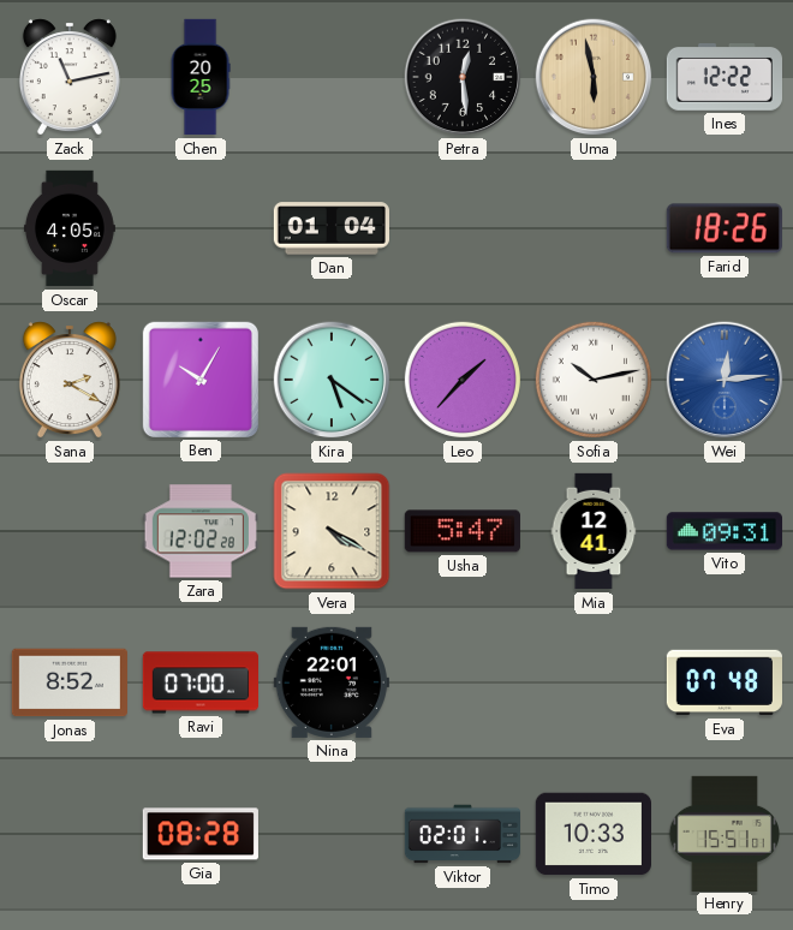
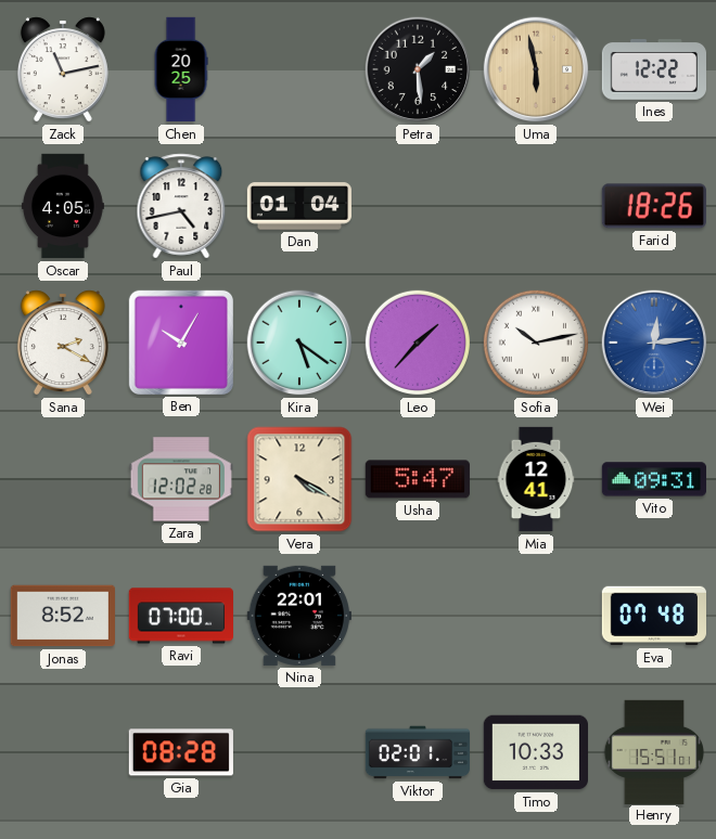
Petra: 12:29 -> 1:29 (418, 69)
Paul: none -> 4:43 (181, 206)
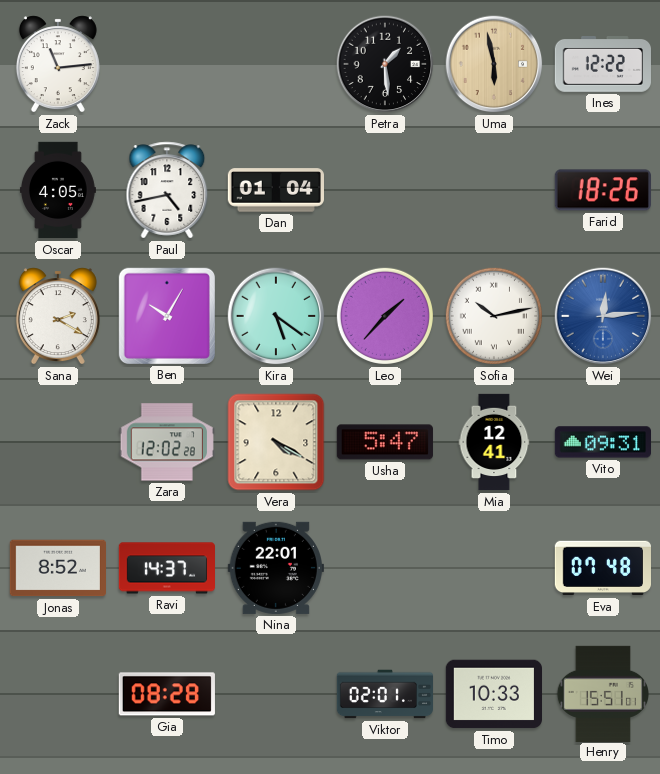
Zack: 11:13 -> 11:14 (58, 64)
Chen: 20:25 -> none (181, 69)
Ravi: 07:00 -> 14:37 (166, 568)
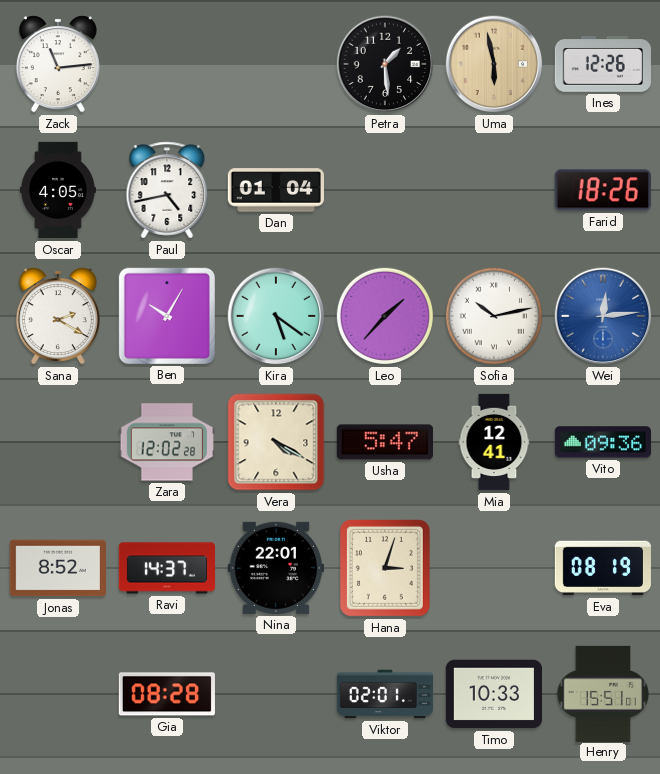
Ines: 12:22 -> 12:26 (602, 65)
Vito: 09:31 -> 09:36 (602, 442)
Hana: none -> 3:03 (385, 568)
Eva: 07:48 -> 08:19 (602, 568)
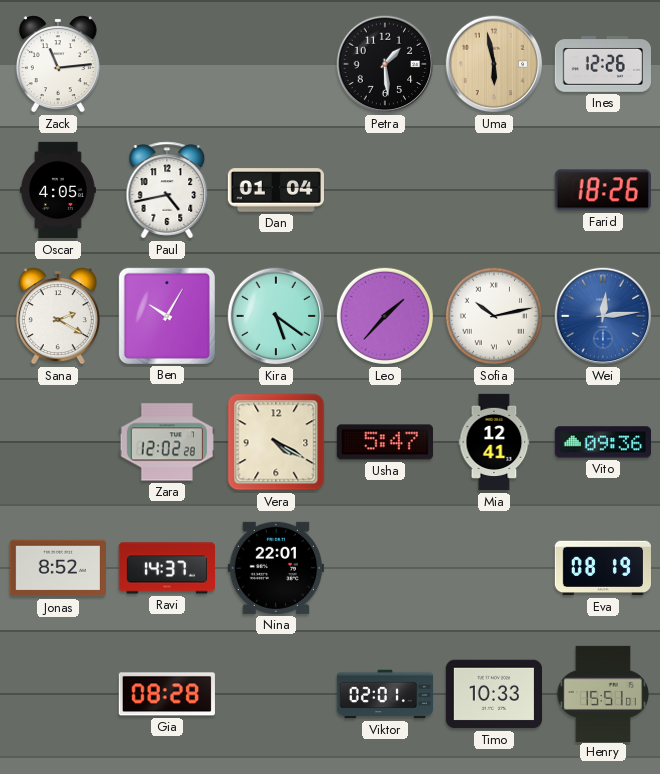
Hana: 3:03 -> none (385, 568)
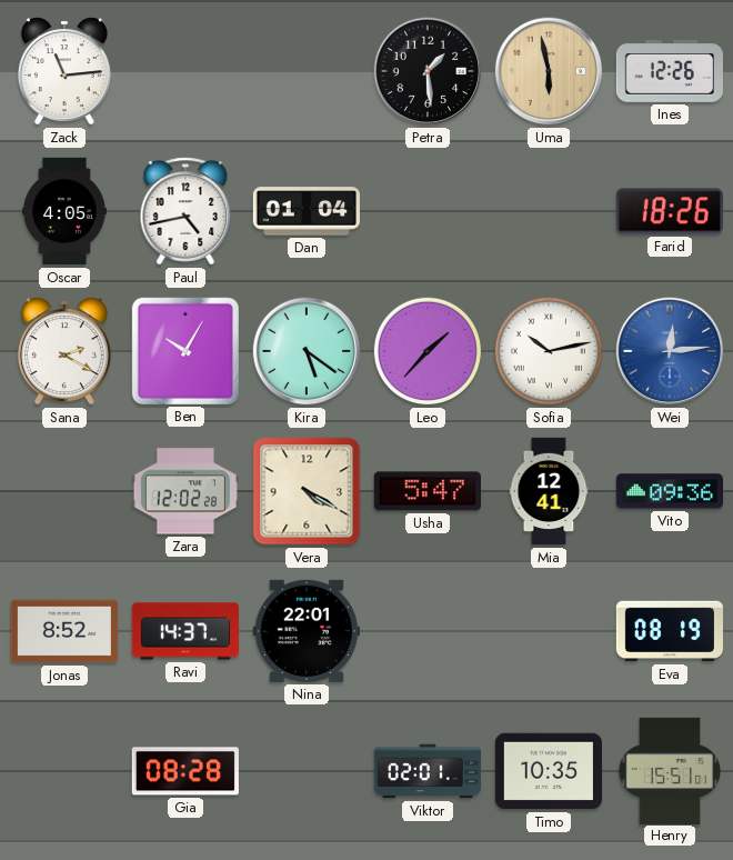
Timo: 10:33 -> 10:35 (548, 771)
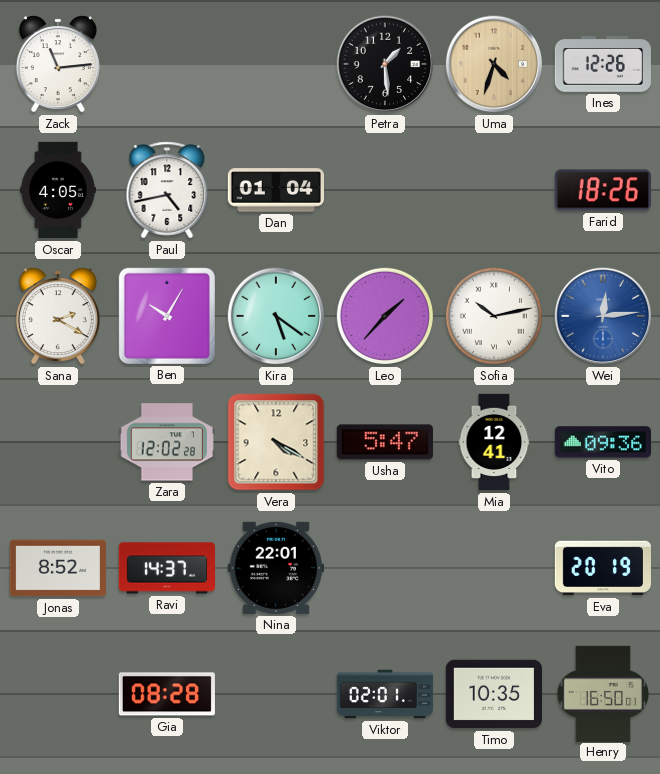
Uma: 5:58 -> 4:33 (494, 64)
Eva: 08:19 -> 20:19 (602, 568)
Henry: 15:51 -> 16:50 (602, 693)
